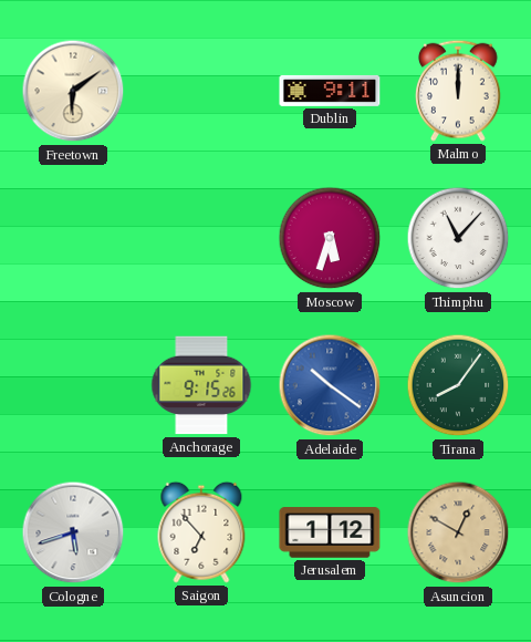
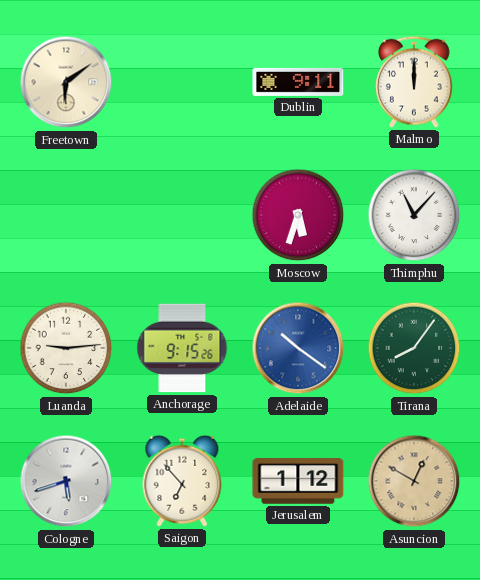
Luanda: none -> 9:14 (66, 348)
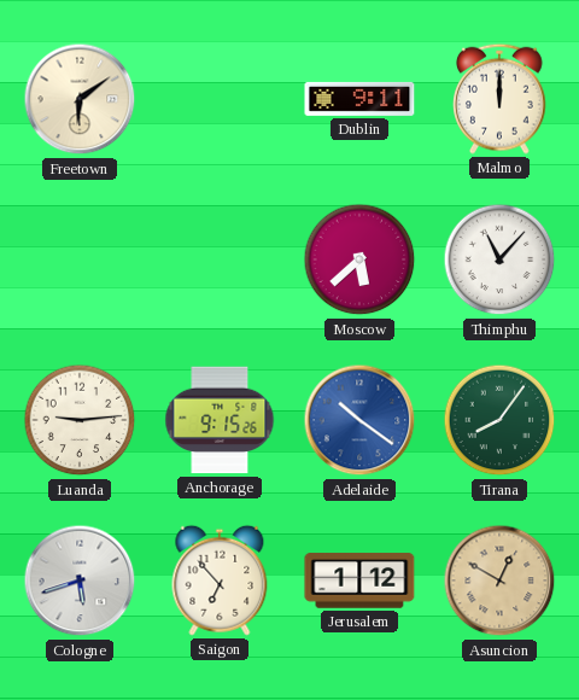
Moscow: 5:33 -> 5:38 (359, 259)
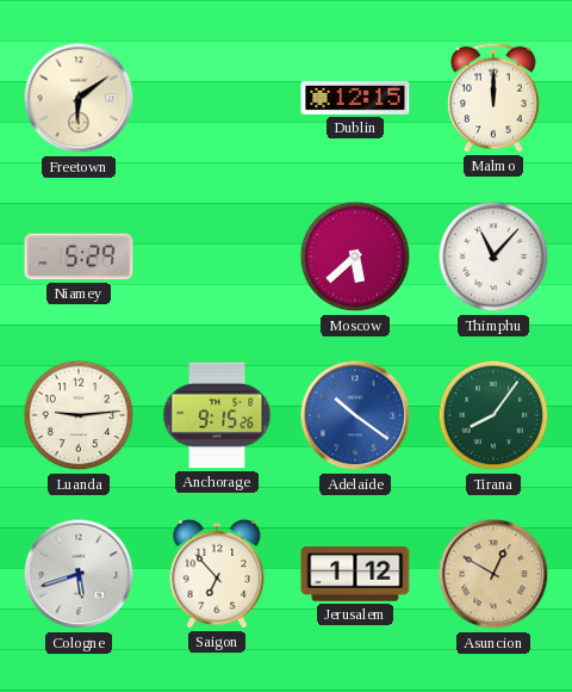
Dublin: 9:11 -> 12:15 (355, 98)
Niamey: none -> 5:29 (79, 257)
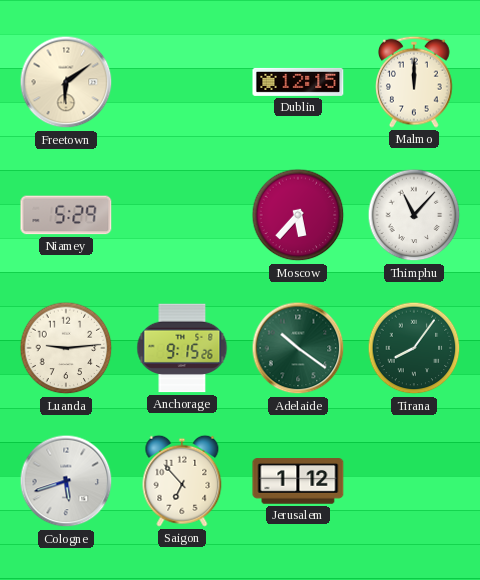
Moscow: 5:38 -> 5:37 (298, 215)
Adelaide dial: blue -> green (298, 348)
Asuncion: 12:50 -> none (493, 574)
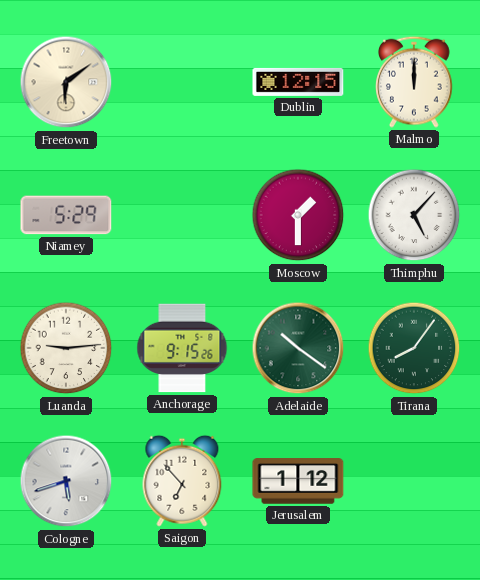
Moscow: 5:37 -> 1:30 (298, 215)
Thimphu: 11:07 -> 5:07 (414, 215)
